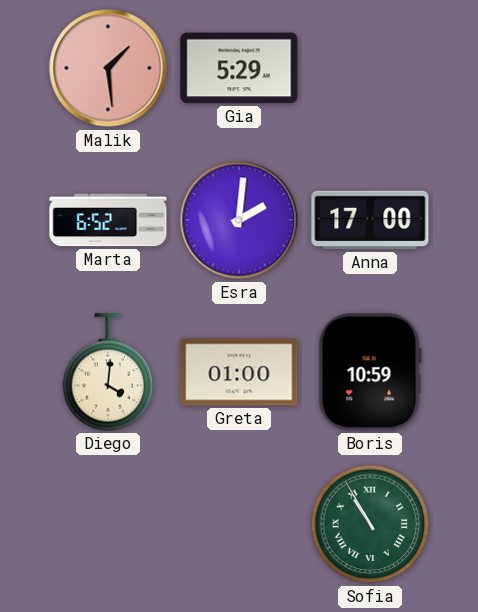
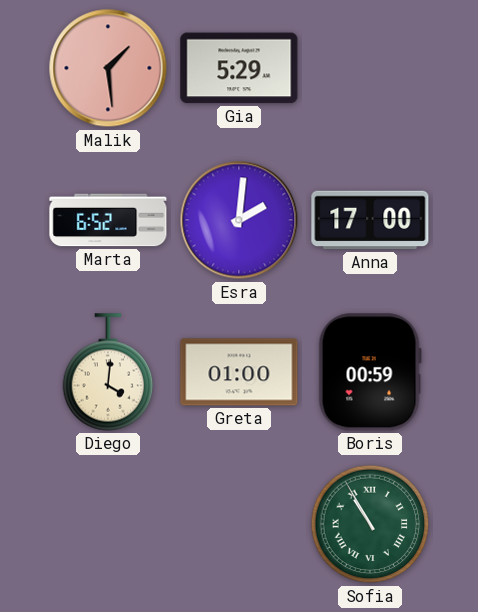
Boris: 10:59 -> 00:59 (370, 372)
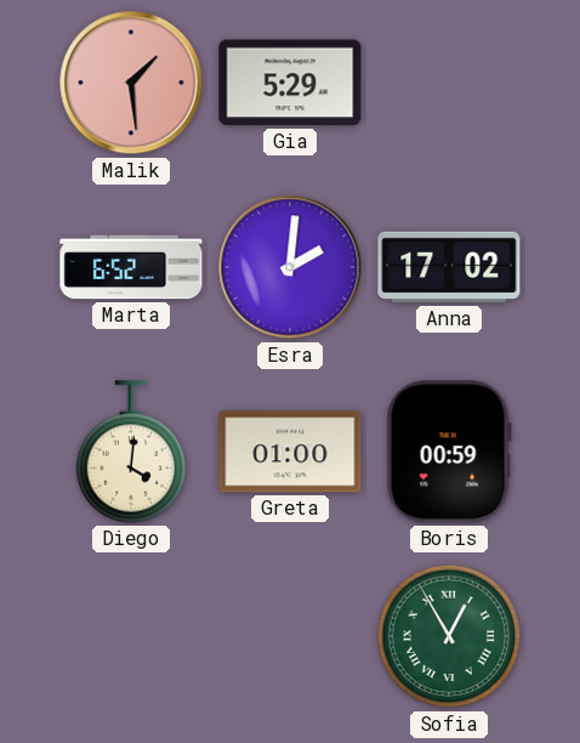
Anna: 17:00 -> 17:02 (449, 267)
Sofia: 10:55 -> 12:55 (449, 636)
